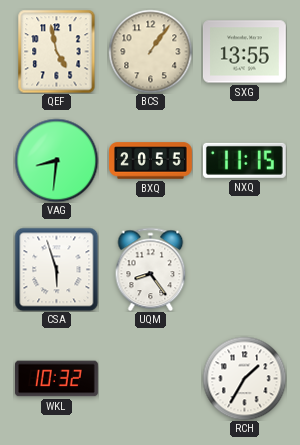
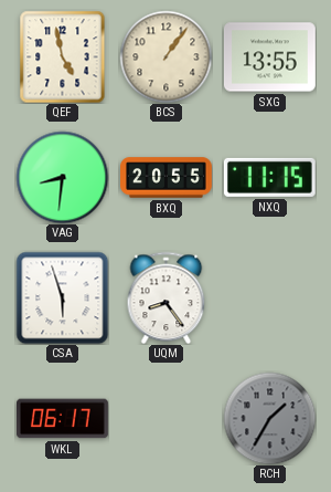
WKL: 10:32 -> 06:17 (63, 419)
RCH dial: white -> grey (269, 418)
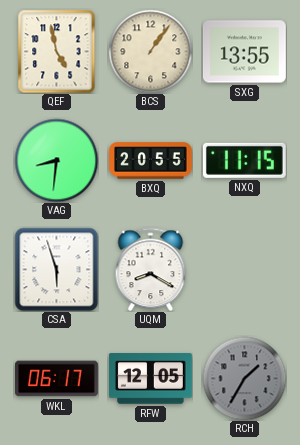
UQM: 8:24 -> 8:20 (151, 269)
RFW: none -> 12:05 (150, 379)
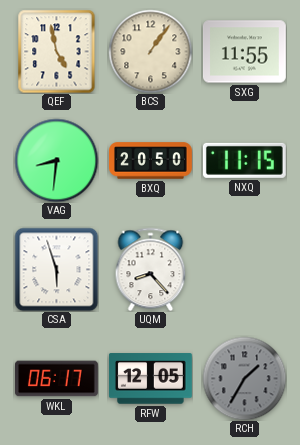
SXG: 13:55 -> 11:55 (245, 52)
BXQ: 20:55 -> 20:50 (151, 161)
UQM: 8:20 -> 8:23 (151, 269)
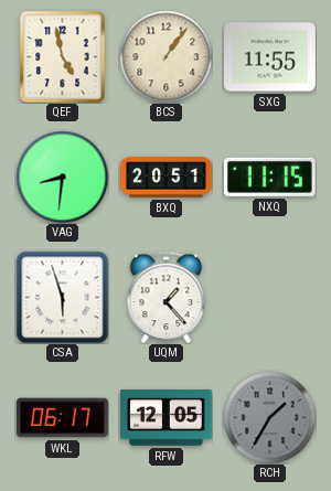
BXQ: 20:50 -> 20:51 (167, 178)
UQM: 8:23 -> 1:23 (167, 297)
